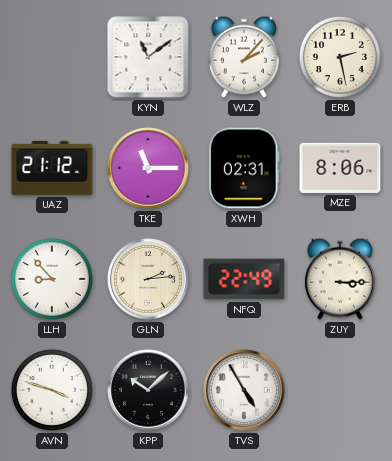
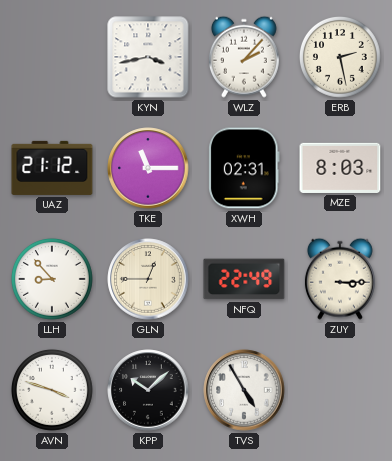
KYN: 11:09 -> 3:43 (148, 57)
MZE: 8:06 -> 8:03 (340, 168)
GLN: 2:14 -> 12:45 (148, 279)
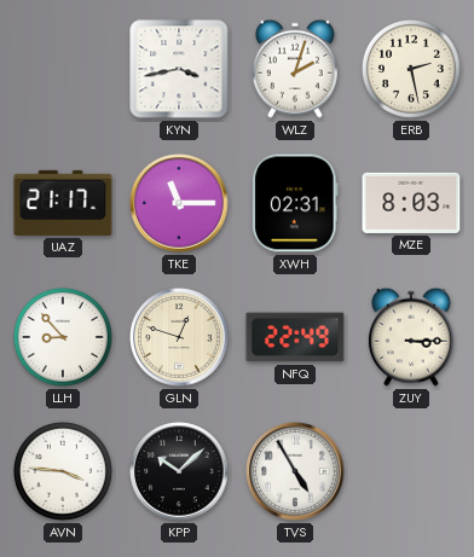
WLZ: 2:07 -> 2:03 (295, 69)
UAZ: 21:12 -> 21:17 (63, 203)
GLN: 12:45 -> 12:48 (179, 337)
AVN: 3:48 -> 3:46 (63, 471)
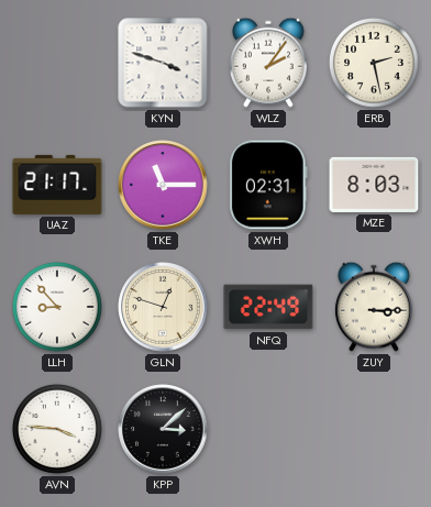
KYN: 3:43 -> 3:48 (163, 63)
WLZ: 2:03 -> 2:06 (268, 63)
KPP: 10:08 -> 3:08 (163, 429)
TVS: 4:55 -> none (295, 471)
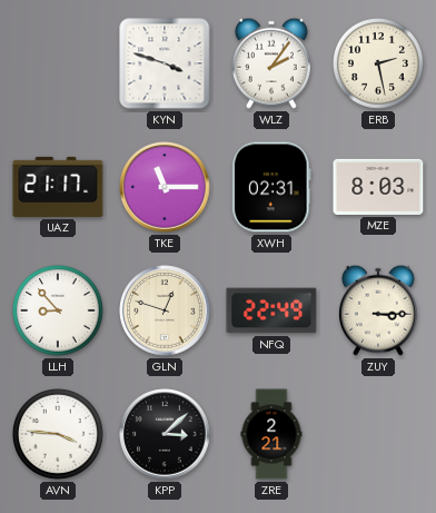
ZRE: none -> 2:21 (271, 434)
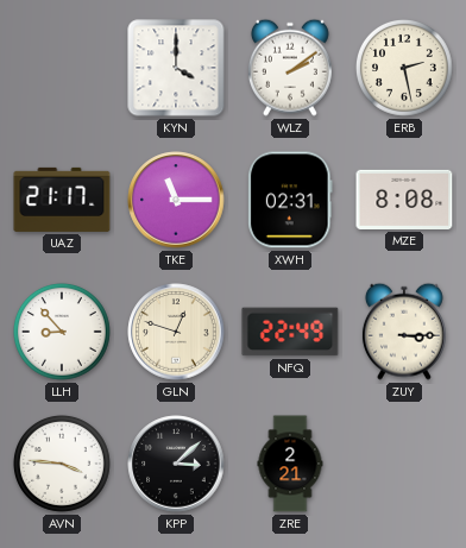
KYN: 3:48 -> 4:00 (176, 68)
WLZ: 2:06 -> 2:09 (290, 68)
MZE: 8:03 -> 8:08 (404, 200)
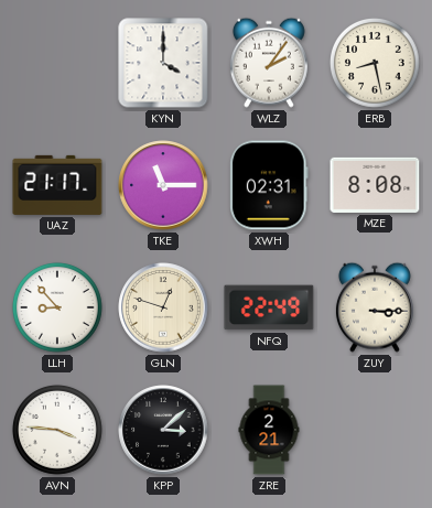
WLZ: 2:09 -> 2:06 (269, 63)
ERB: 2:28 -> 8:28 (375, 63)
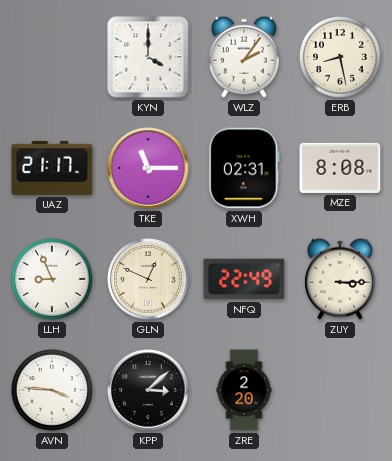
LLH: 8:53 -> 8:56 (52, 279)
GLN: 12:48 -> 12:49 (148, 279)
ZRE: 2:21 -> 2:20 (244, 390)
